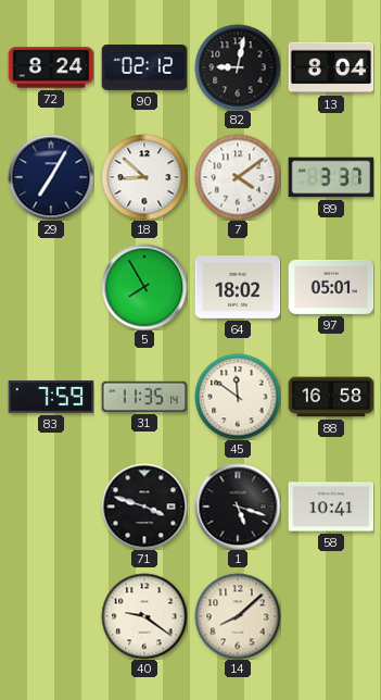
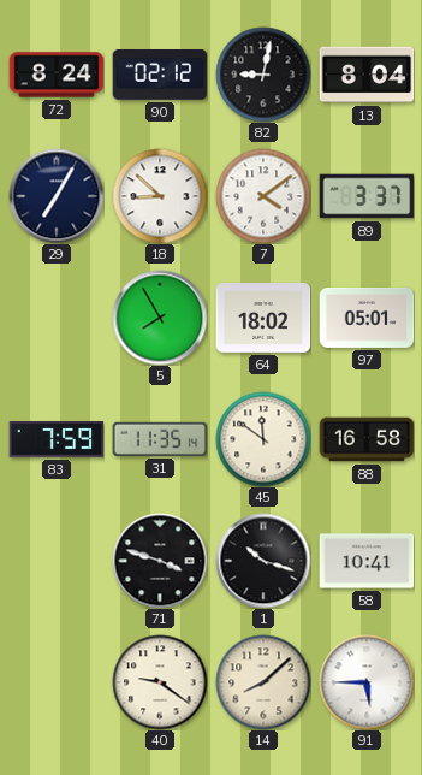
1: 5:18 -> 10:18 (263, 561)
91: none -> 5:45 (367, 682)
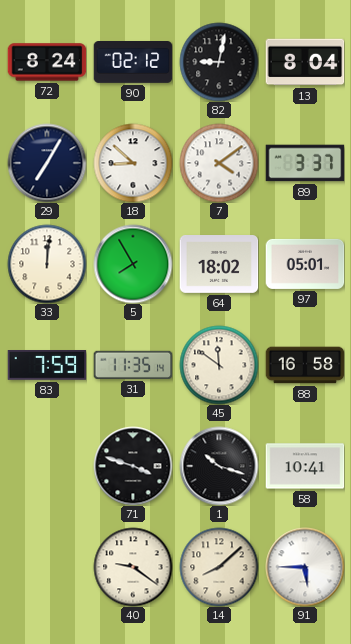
33: none -> 12:01 (47, 264)
